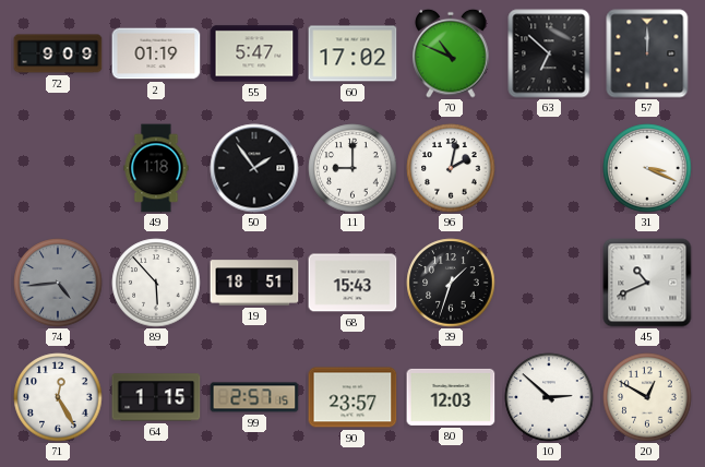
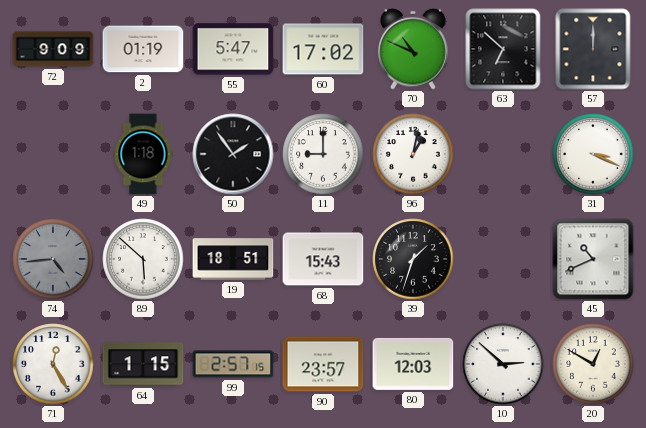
96: 2:02 -> 1:02 (413, 154)
89: 5:53 -> 5:52 (143, 259)
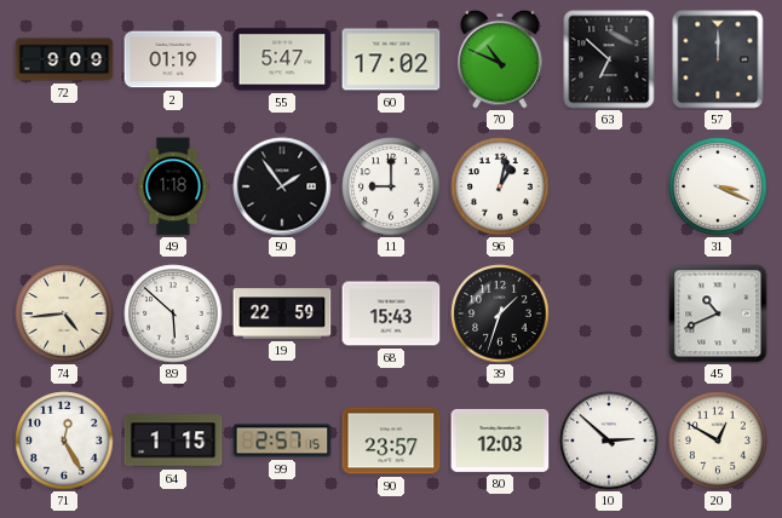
74 dial: grey -> cream (64, 313)
19: 18:51 -> 22:59 (282, 313)
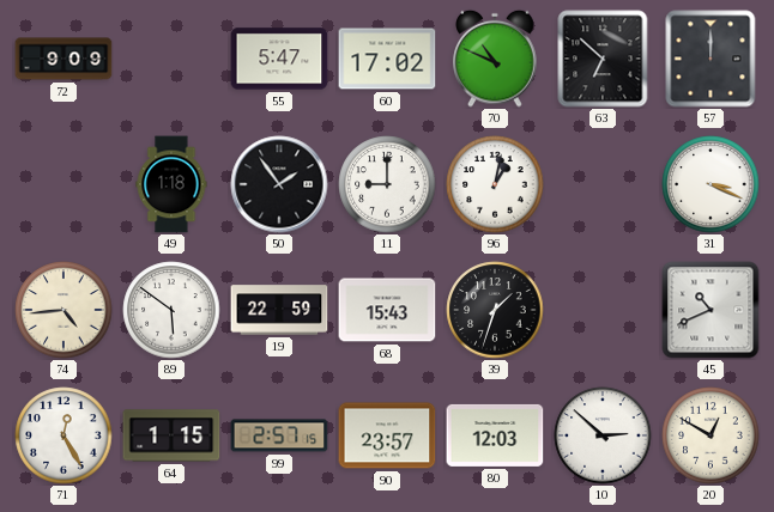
2: 01:19 -> none (173, 59)
89: 5:52 -> 5:51 (171, 310)
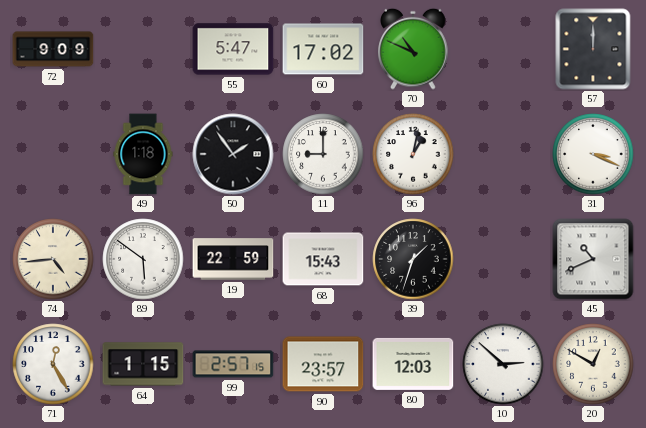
63: 6:52 -> none (603, 59)
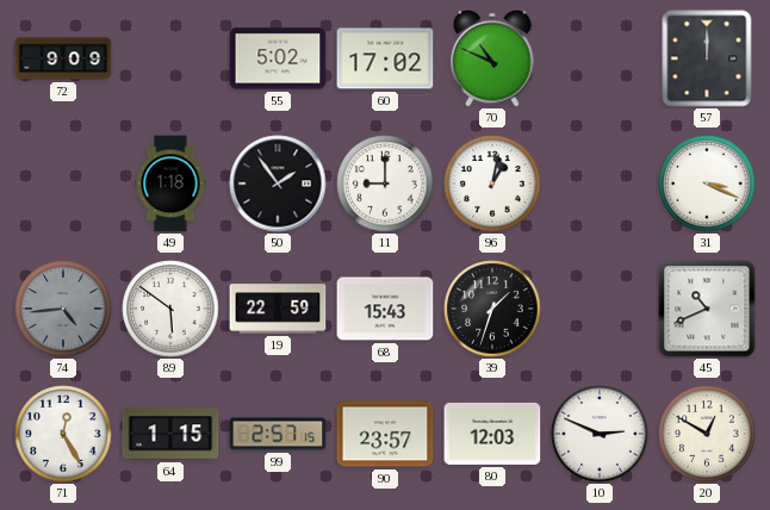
55: 5:47 -> 5:02 (278, 58)
74 dial: cream -> grey (63, 309)
10: 2:52 -> 2:49 (600, 434)
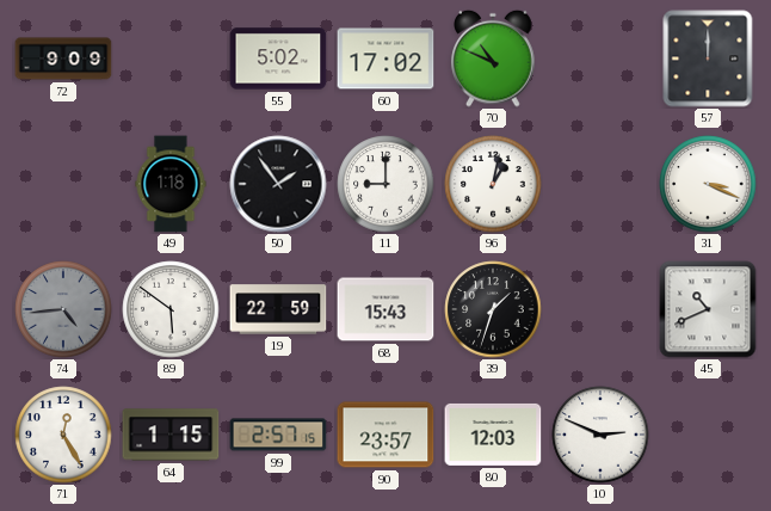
20: 12:50 -> none (707, 434)
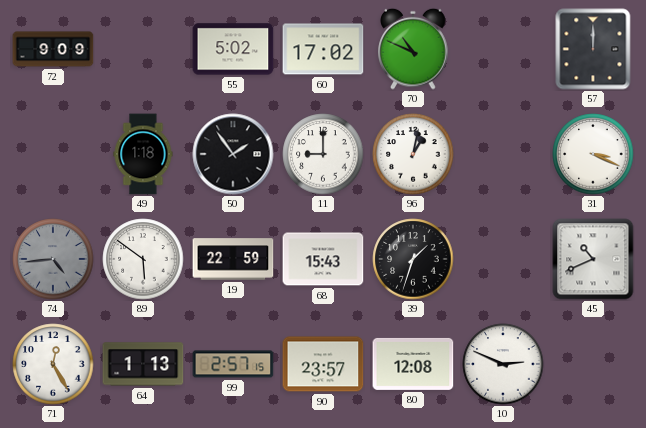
64: 1:15 -> 1:13 (143, 364)
80: 12:03 -> 12:08 (413, 364)
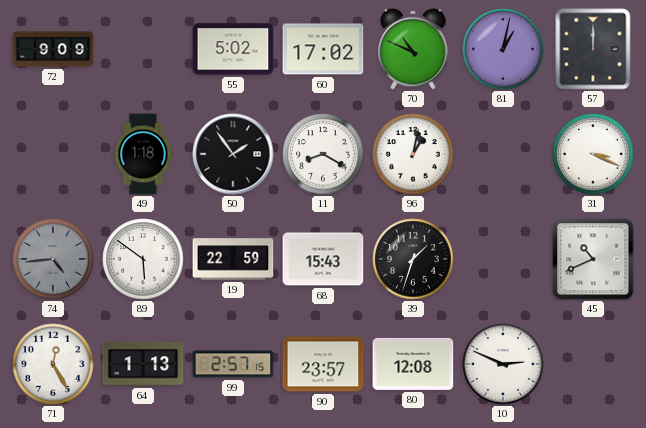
81: none -> 1:02 (503, 49)
11: 9:00 -> 8:20 (323, 154)
